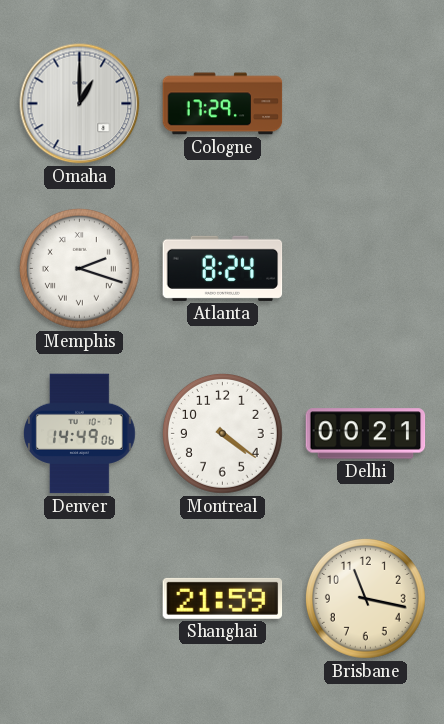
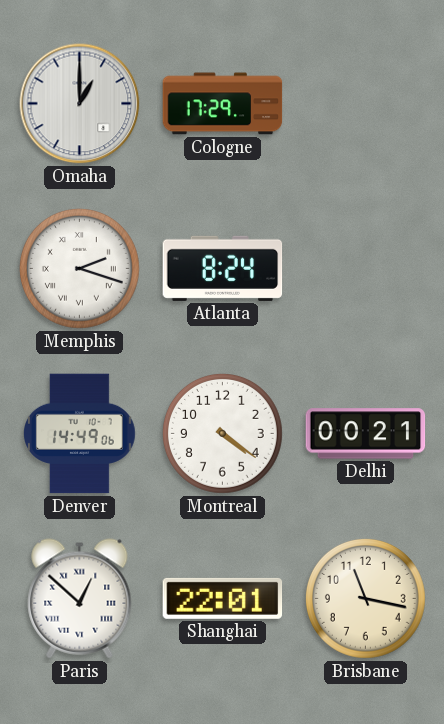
Paris: none -> 12:52 (80, 599)
Shanghai: 21:59 -> 22:01 (223, 598)
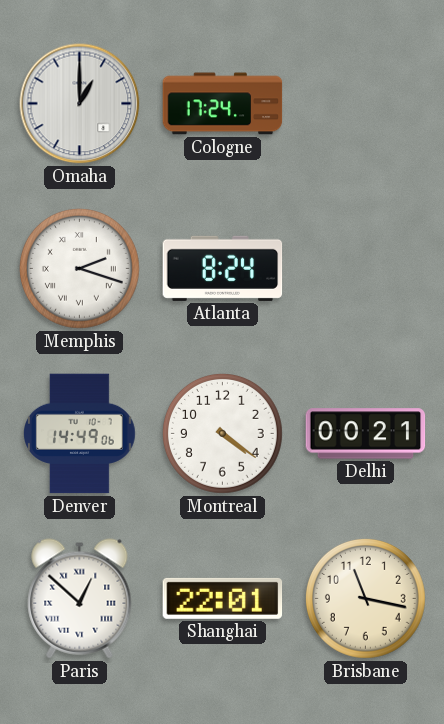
Cologne: 17:29 -> 17:24 (223, 104)
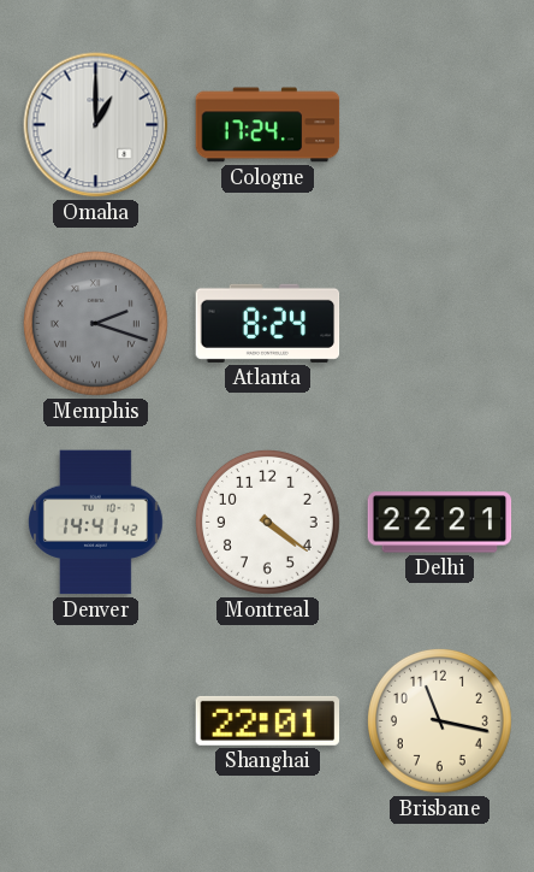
Memphis dial: white -> grey (95, 323)
Denver: 14:49 -> 14:41 (96, 523)
Delhi: 00:21 -> 22:21 (440, 523)
Paris: 12:52 -> none (80, 599)
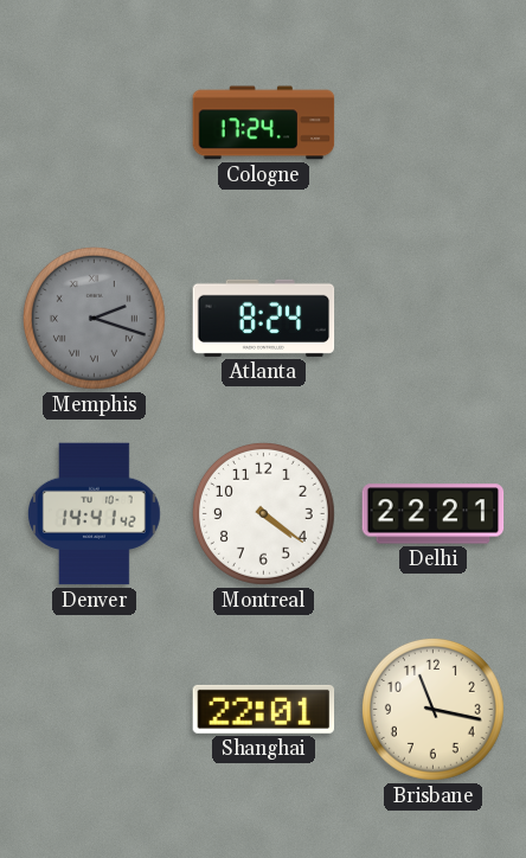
Omaha: 1:00 -> none (96, 125)
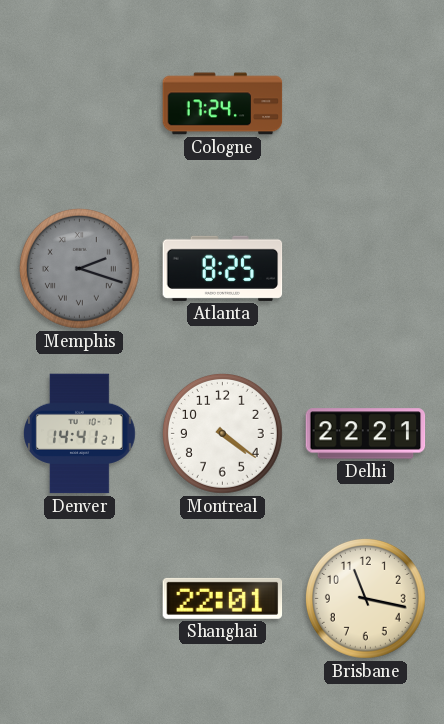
Atlanta: 8:24 -> 8:25 (223, 268)
Denver: 14:41:42 -> 14:41:21 (80, 434)
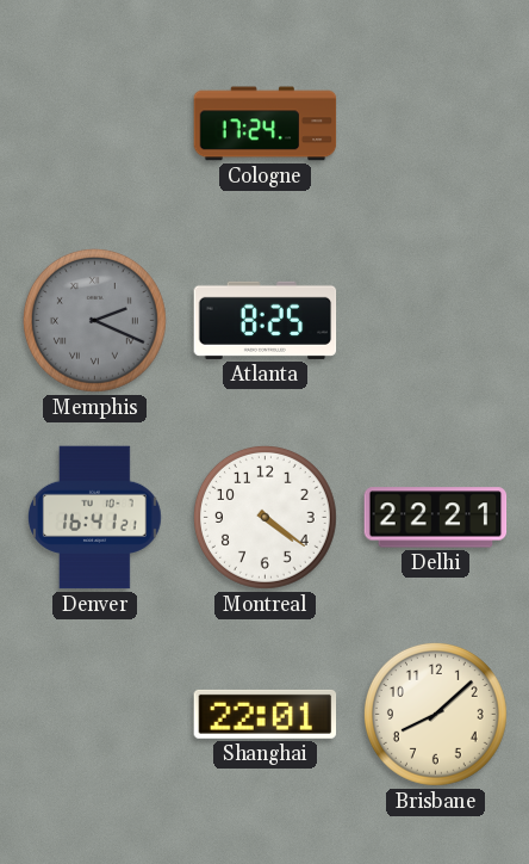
Memphis: 2:18 -> 2:19 (94, 320)
Denver: 14:41 -> 16:41 (95, 518)
Brisbane: 11:17 -> 8:08 (435, 714)
